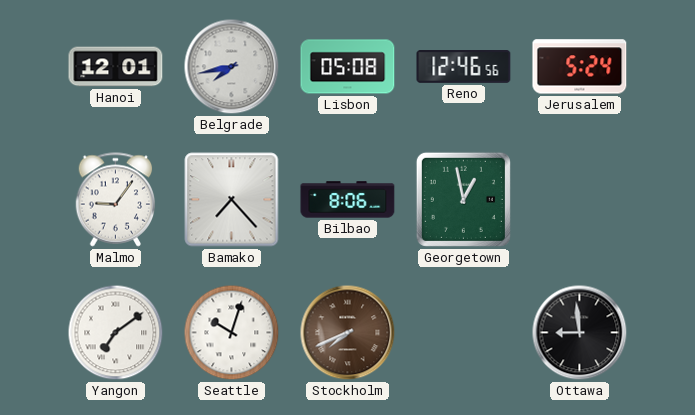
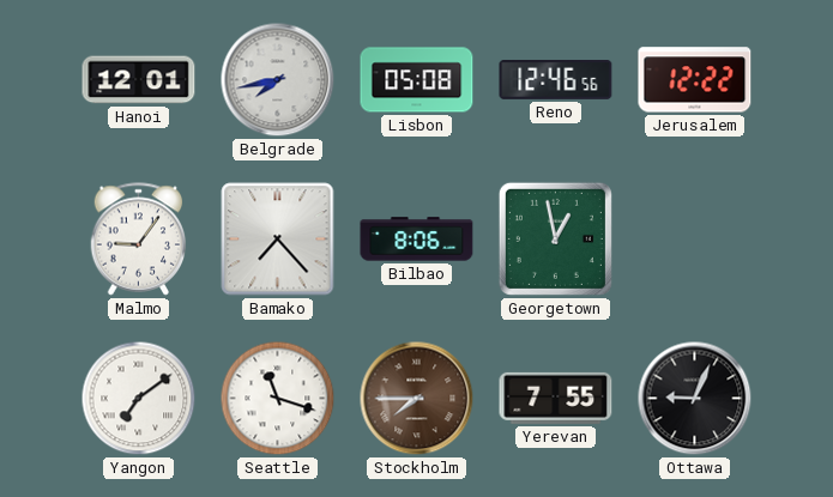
Jerusalem: 5:24 -> 12:22 (695, 80)
Seattle: 10:03 -> 11:18 (278, 399)
Stockholm: 7:41 -> 7:45 (417, 399)
Yerevan: none -> 7:55 (556, 398)
Ottawa: 8:59 -> 9:04 (695, 399)
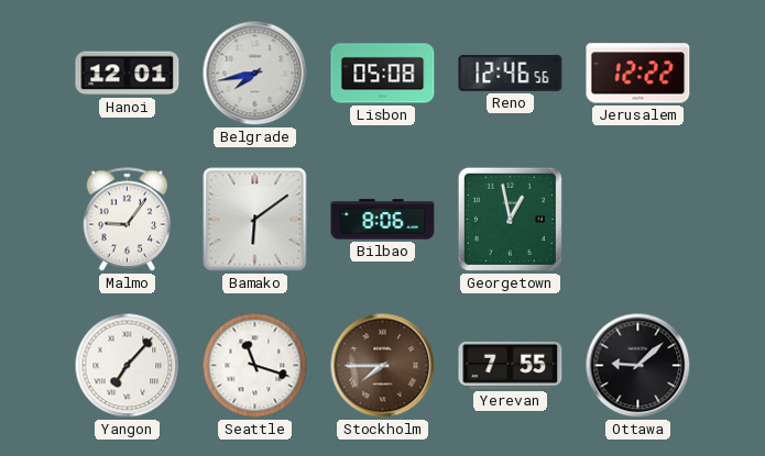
Bamako: 7:23 -> 6:09 (255, 220)
Yangon: 7:09 -> 7:07 (128, 366)
Ottawa: 9:04 -> 9:08 (638, 366)
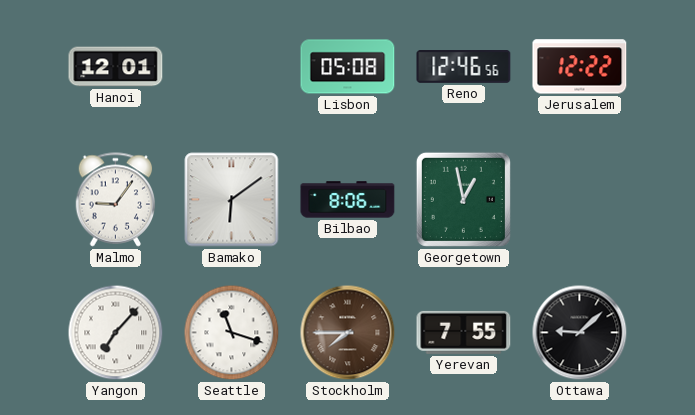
Belgrade: 7:43 -> none (255, 74)
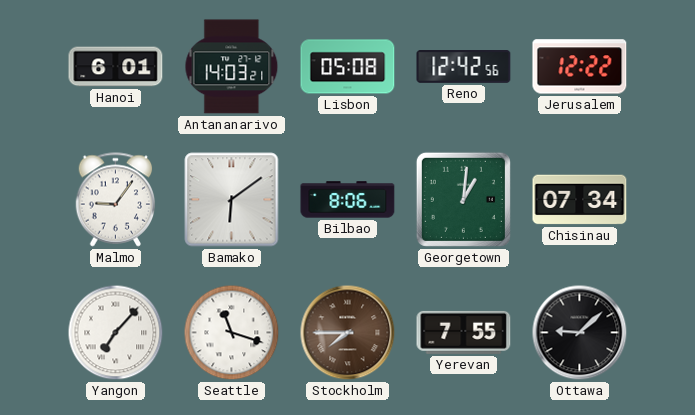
Hanoi: 12:01 -> 6:01 (116, 67)
Antananarivo: none -> 14:03 (232, 67)
Reno: 12:46 -> 12:42 (464, 67)
Georgetown: 12:58 -> 1:01 (463, 199)
Chisinau: none -> 07:34 (580, 200)
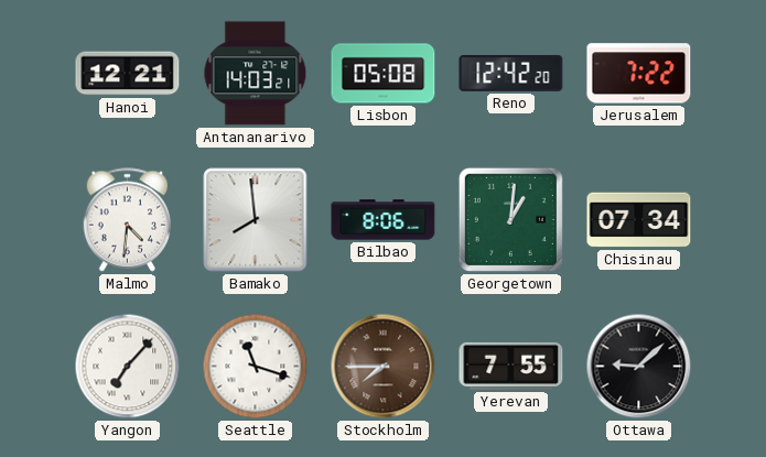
Hanoi: 6:01 -> 12:21 (128, 74)
Reno: 12:42:56 -> 12:42:20 (511, 74)
Jerusalem: 12:22 -> 7:22 (639, 74)
Malmo: 9:06 -> 4:31 (128, 220)
Bamako: 6:09 -> 7:59 (256, 220)
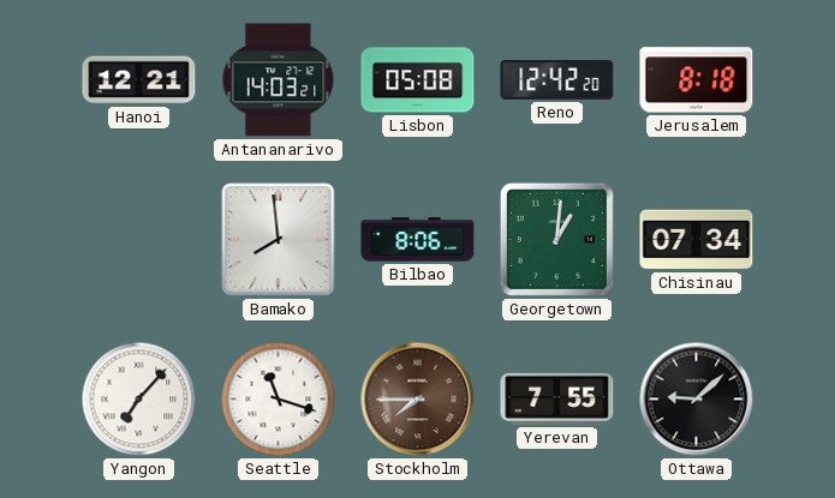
Jerusalem: 7:22 -> 8:18 (697, 80)
Malmo: 4:31 -> none (128, 220)
